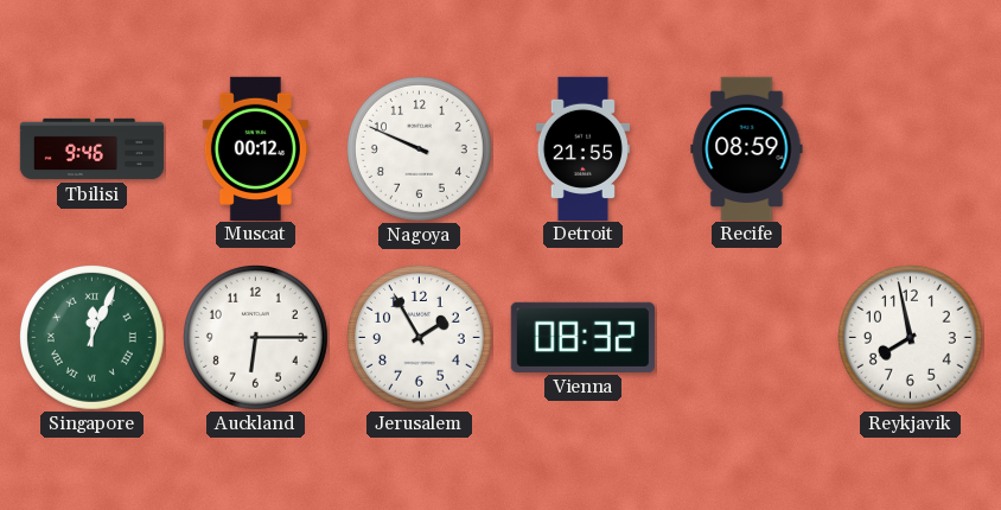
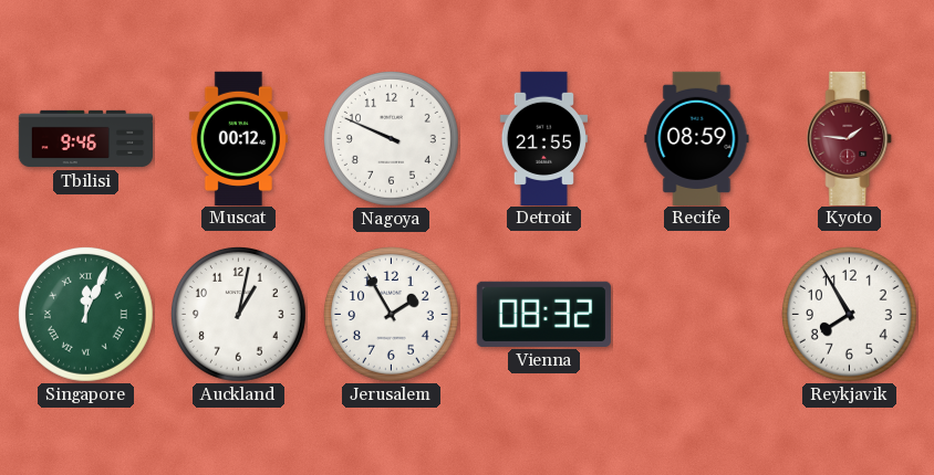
Kyoto: none -> 1:46 (850, 138)
Auckland: 6:15 -> 1:02 (239, 315)
Reykjavik: 7:58 -> 7:55 (850, 315)
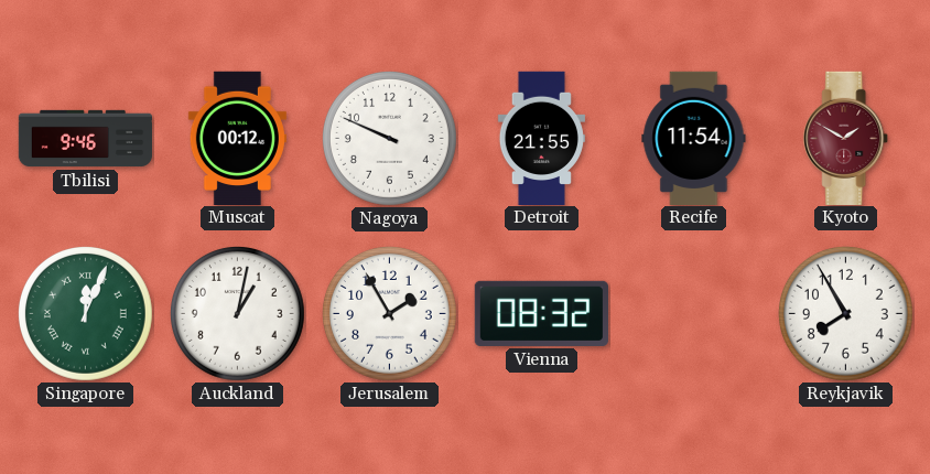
Recife: 08:59 -> 11:54 (694, 138)
Kyoto: 1:46 -> 1:50 (846, 138)
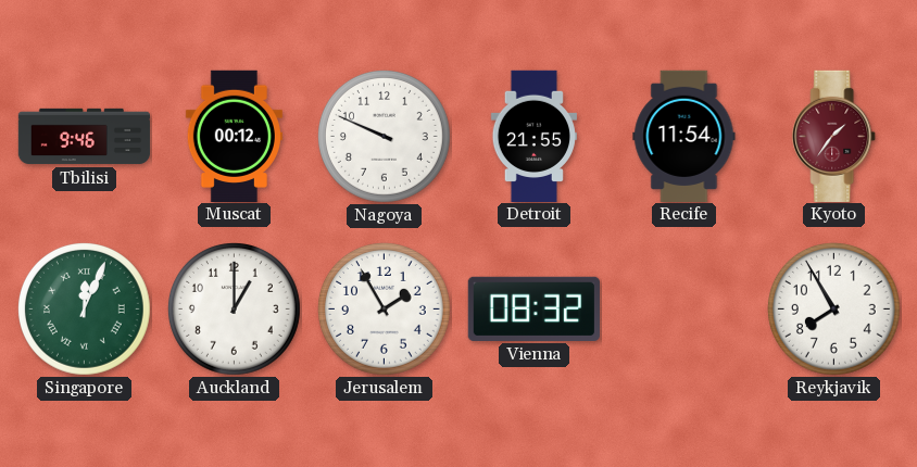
Kyoto: 1:50 -> 1:36 (834, 136)
Auckland: 1:02 -> 1:00 (235, 310)
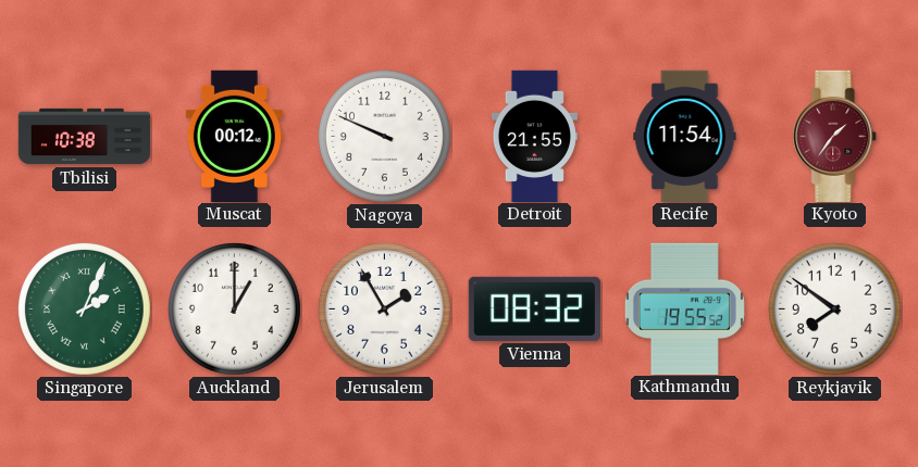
Tbilisi: 9:46 -> 10:38 (85, 137)
Singapore: 12:04 -> 2:04 (85, 310)
Kathmandu: none -> 19:55 (684, 308)
Reykjavik: 7:55 -> 7:51 (835, 310)
